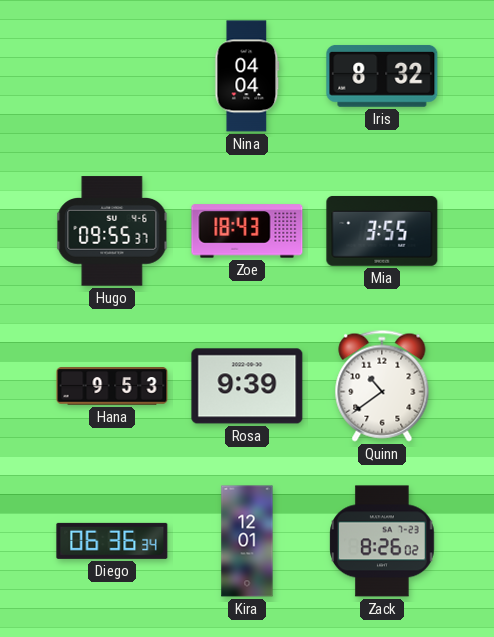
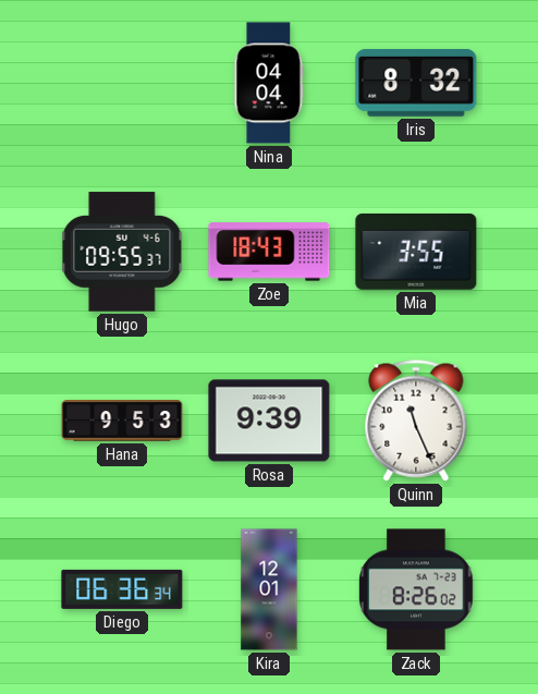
Quinn: 10:39 -> 11:26 (416, 421)
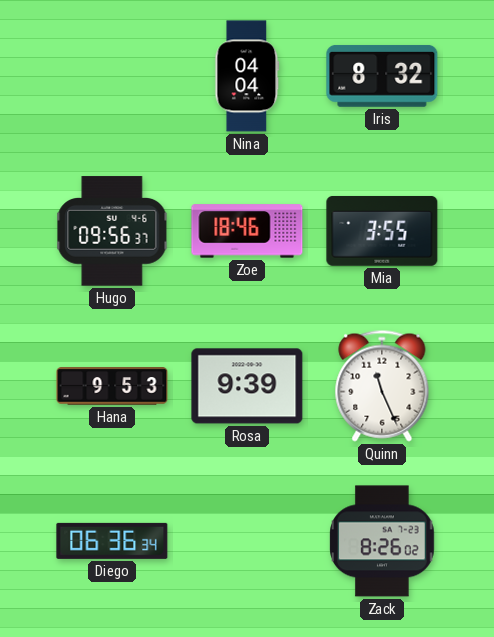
Hugo: 09:55 -> 09:56 (112, 231)
Zoe: 18:43 -> 18:46 (247, 231)
Kira: 12:01 -> none (269, 589)
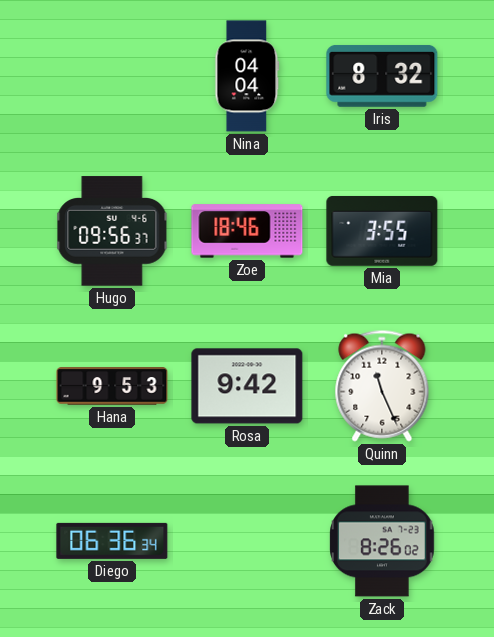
Rosa: 9:39 -> 9:42 (247, 386)
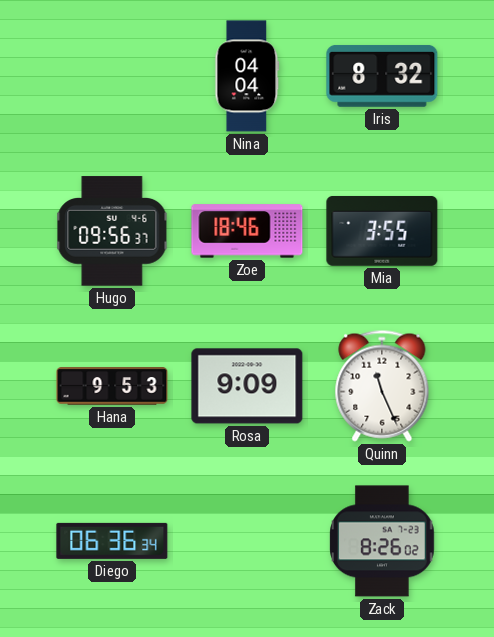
Rosa: 9:42 -> 9:09 (247, 386)
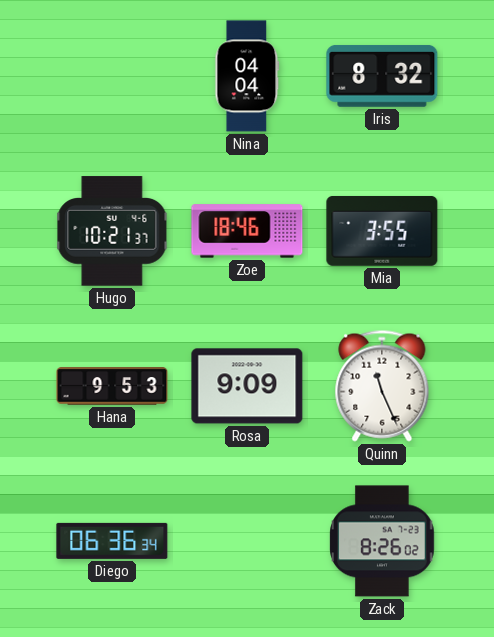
Hugo: 09:56 -> 10:21 (112, 231)
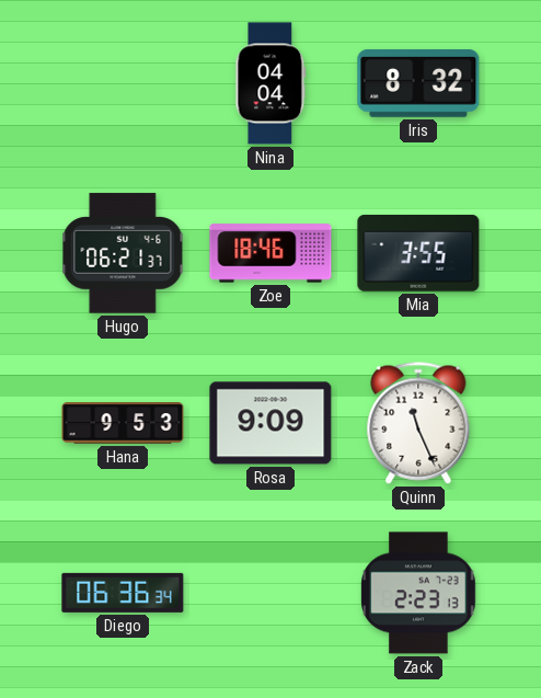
Hugo: 10:21 -> 06:21 (123, 253)
Zack: 8:26 -> 2:23 (418, 593)
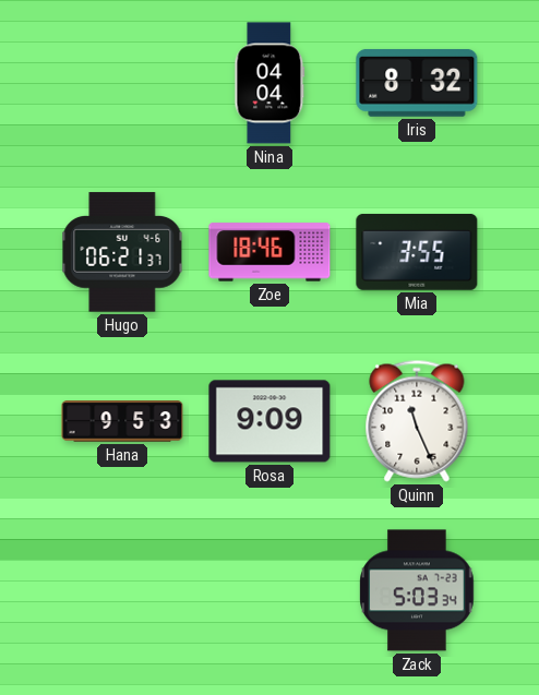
Diego: 06:36 -> none (123, 593)
Zack: 2:23 -> 5:03 (417, 590)
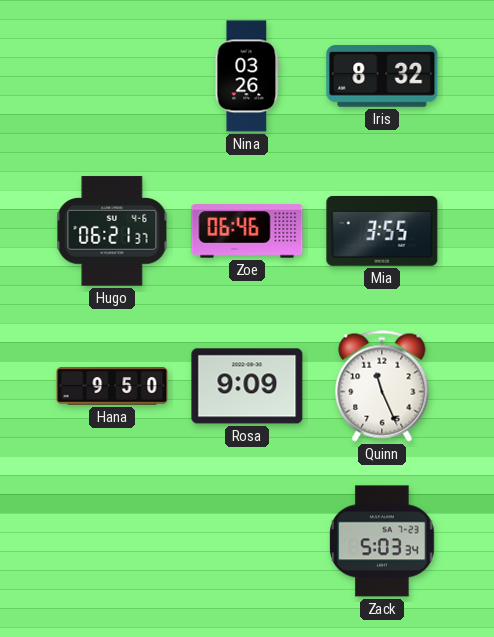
Nina: 04:04 -> 03:26 (247, 76)
Zoe: 18:46 -> 06:46 (247, 231)
Hana: 9:53 -> 9:50 (112, 386)
